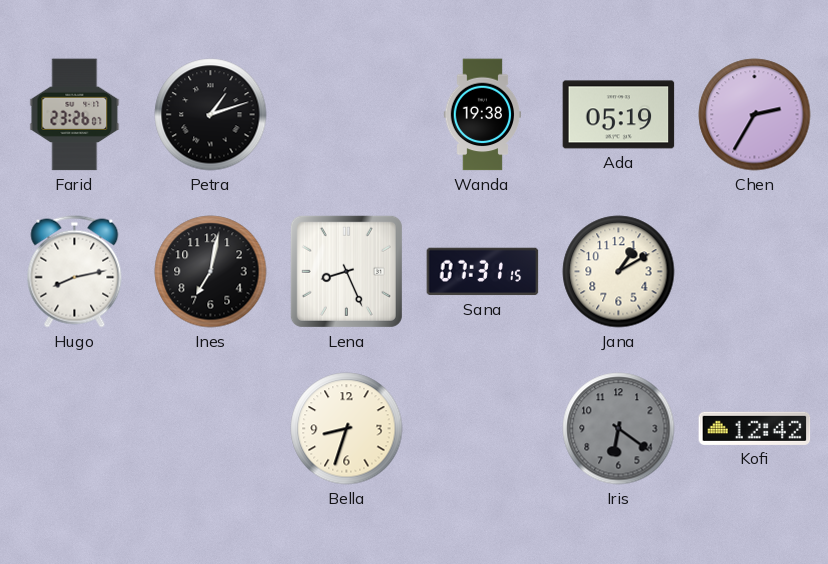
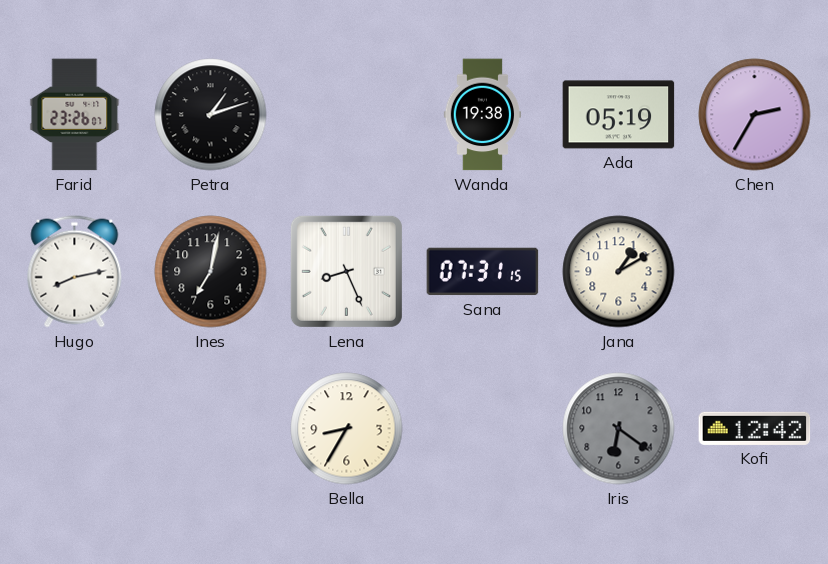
Bella: 8:33 -> 8:35 (347, 429)
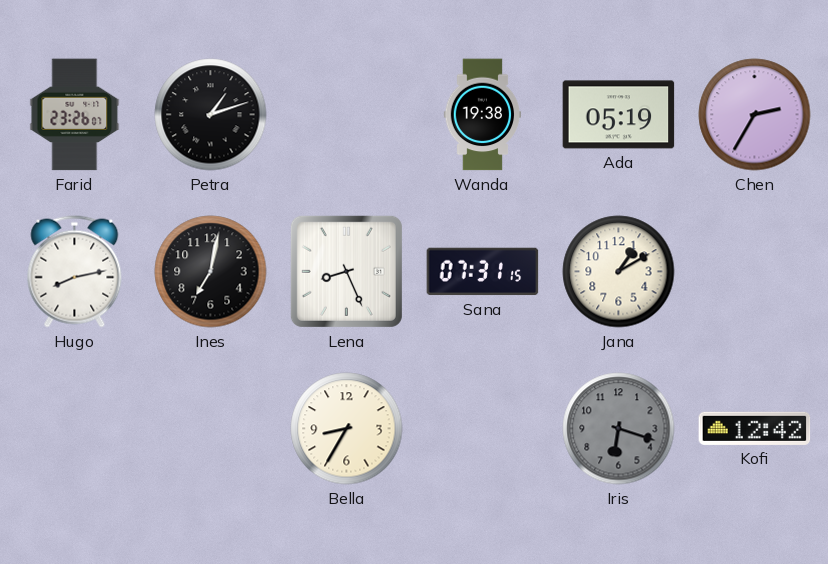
Iris: 6:21 -> 6:18 (619, 429)
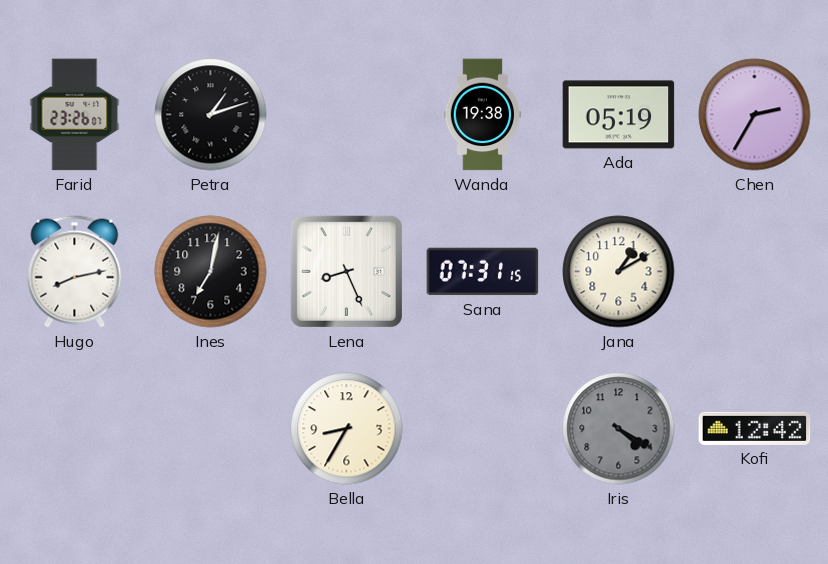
Iris: 6:18 -> 4:20 (619, 429)
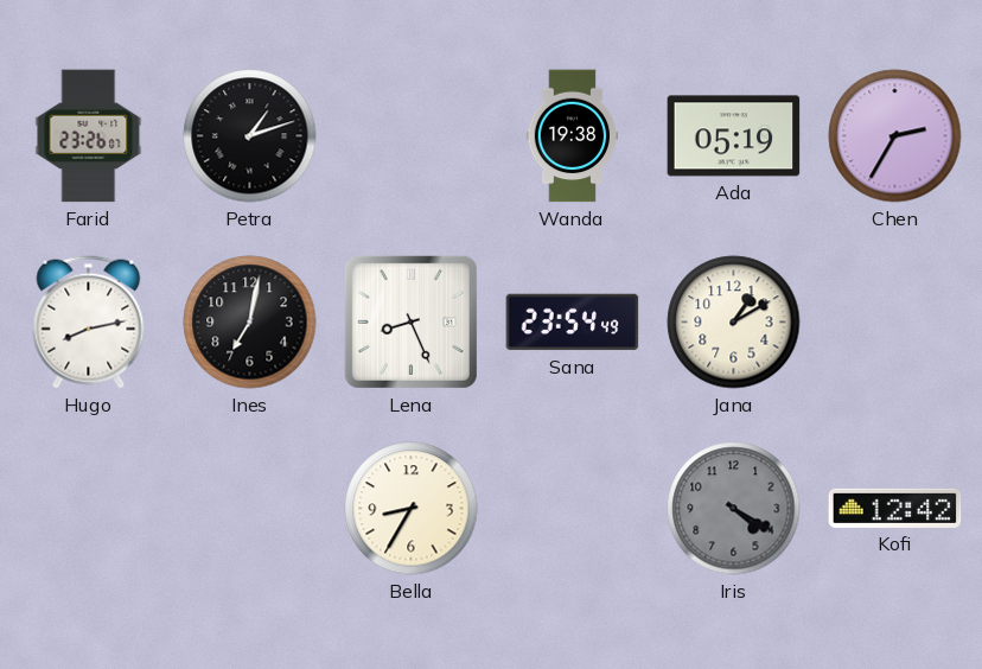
Sana: 07:31 -> 23:54 (573, 323)
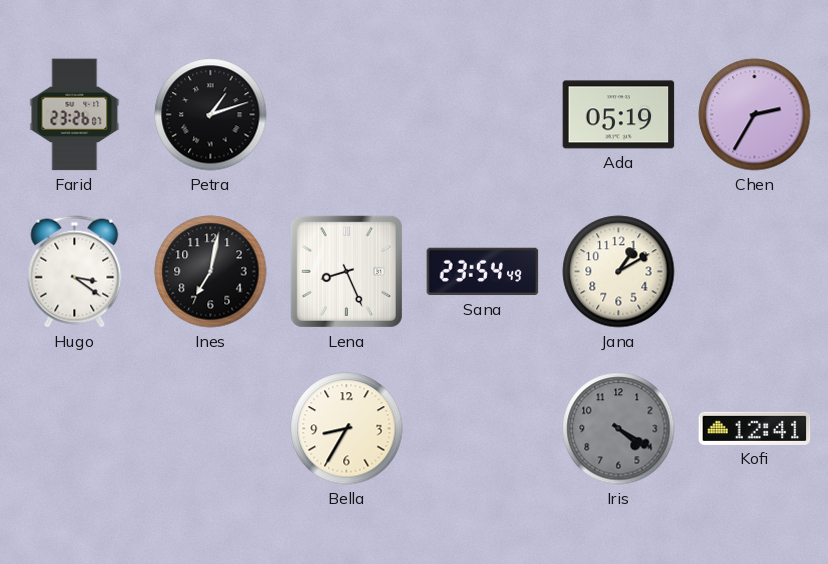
Wanda: 19:38 -> none (573, 136)
Hugo: 8:13 -> 3:21 (75, 272)
Kofi: 12:42 -> 12:41 (755, 428)
